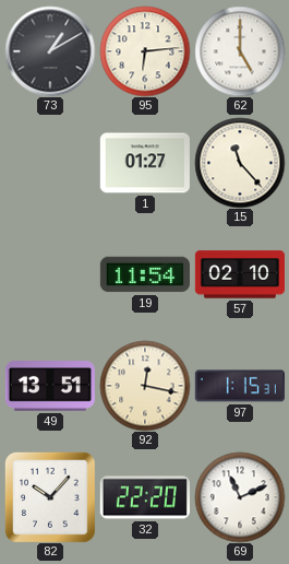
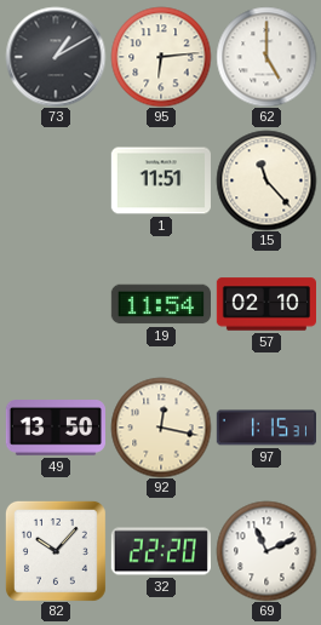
1: 01:27 -> 11:51 (161, 180)
49: 13:51 -> 13:50 (56, 428)
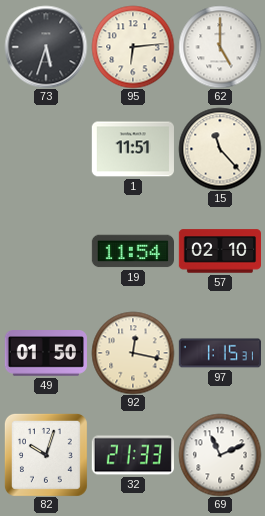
73: 1:10 -> 5:33 (46, 47)
49: 13:50 -> 01:50 (46, 353)
82: 10:07 -> 10:03 (46, 455)
32: 22:20 -> 21:33 (133, 455)
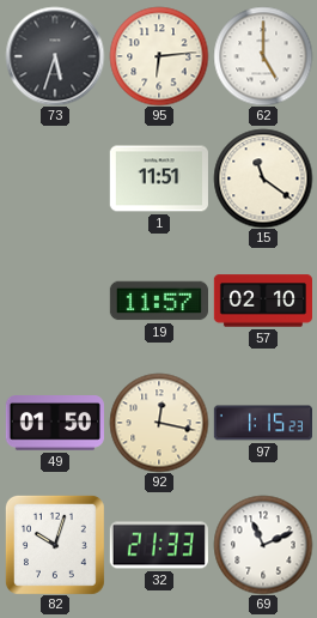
15: 11:23 -> 11:21 (263, 178)
19: 11:54 -> 11:57 (158, 301)
97: 1:15:31 -> 1:15:23 (262, 423)
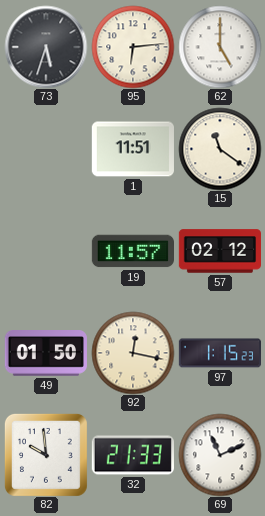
57: 02:10 -> 02:12 (219, 251)
82: 10:03 -> 9:59 (46, 455)
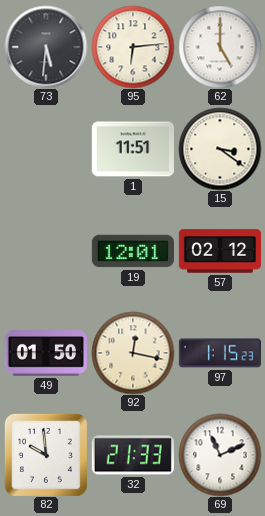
73: 5:33 -> 5:31 (46, 47)
15: 11:21 -> 3:21 (220, 149)
19: 11:57 -> 12:01 (132, 251)
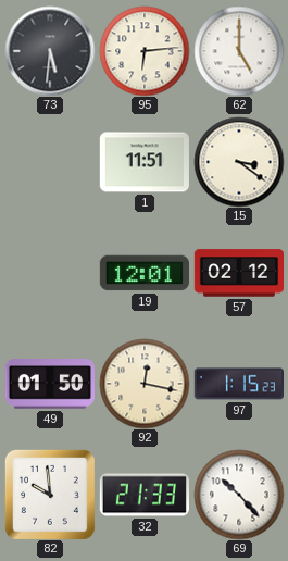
69: 11:11 -> 10:23 (239, 495)
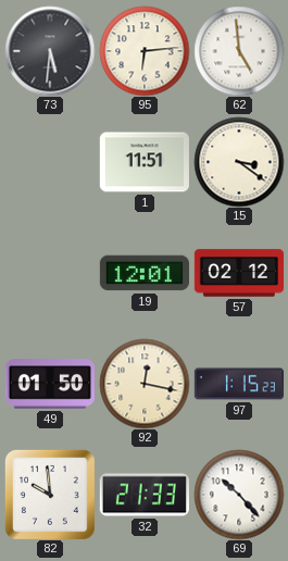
62: 5:00 -> 4:59 (239, 51)
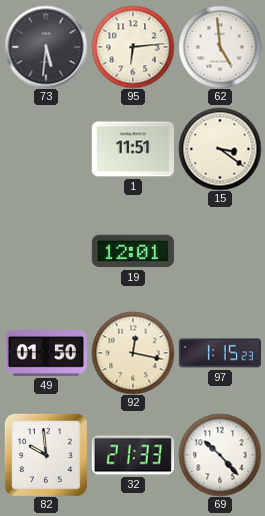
57: 02:12 -> none (238, 273)
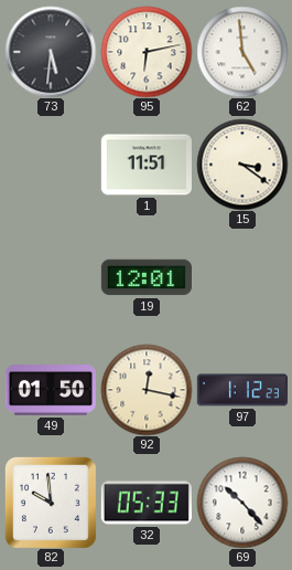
95: 6:14 -> 6:13 (147, 52)
97: 1:15 -> 1:12 (241, 390)
32: 21:33 -> 05:33 (147, 503)
